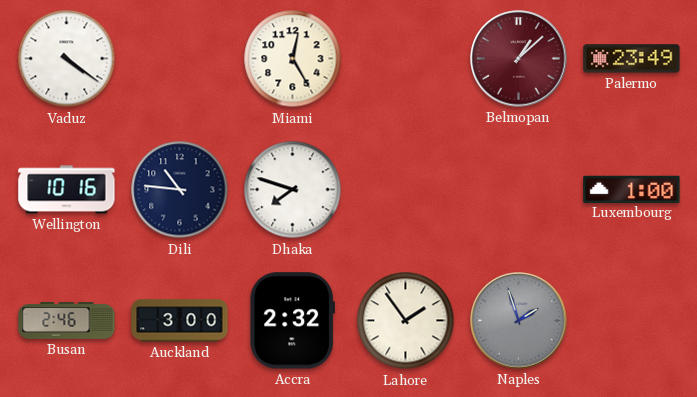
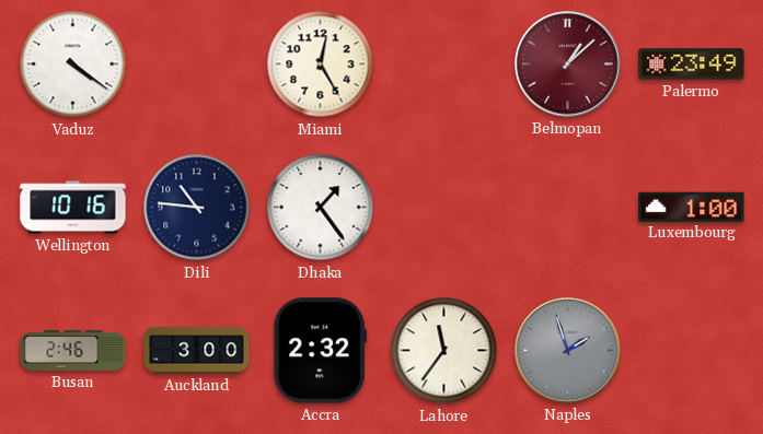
Dhaka: 7:48 -> 1:24 (321, 208)
Lahore: 1:54 -> 11:36 (444, 351)
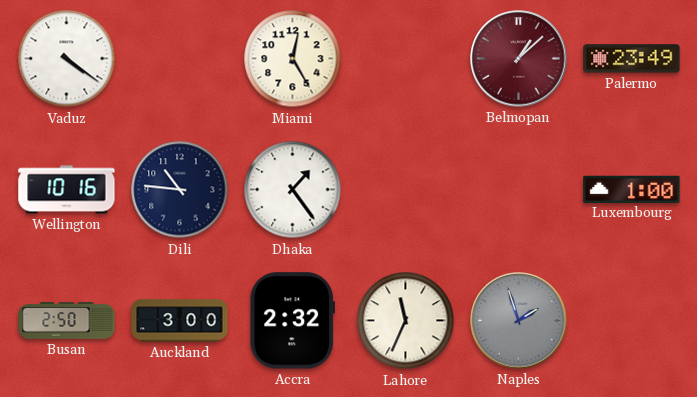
Busan: 2:46 -> 2:50 (67, 320)
Lahore: 11:36 -> 11:34 (406, 321)
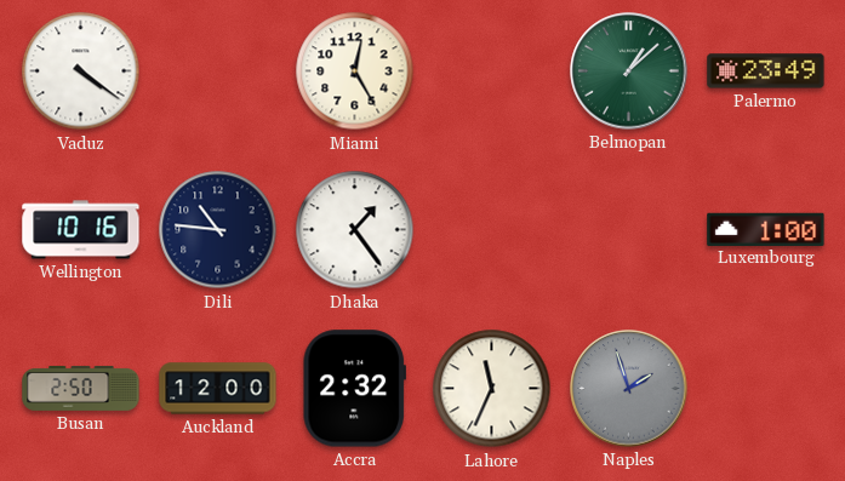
Belmopan dial: burgundy -> green (629, 71)
Auckland: 3:00 -> 12:00 (218, 389)
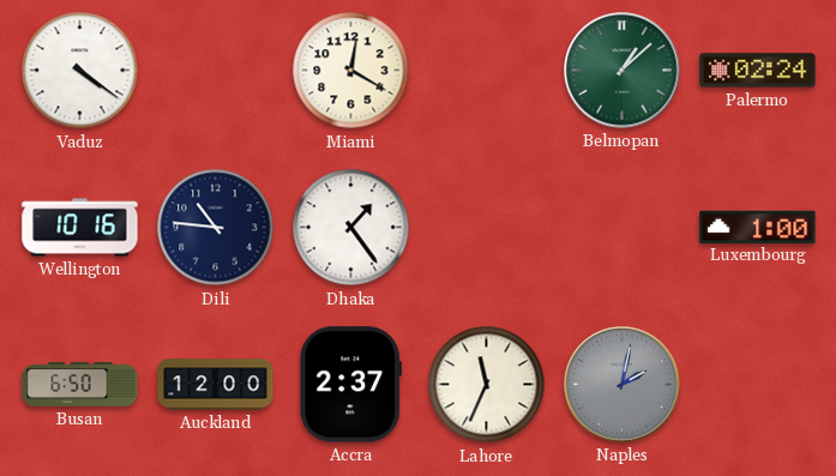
Miami: 12:25 -> 12:20 (351, 71)
Palermo: 23:49 -> 02:24 (758, 71)
Busan: 2:50 -> 6:50 (80, 384)
Accra: 2:32 -> 2:37 (350, 385)
Naples: 1:57 -> 2:02 (623, 385)
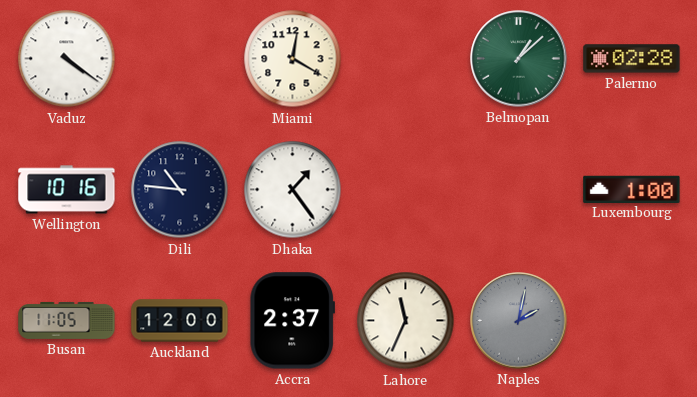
Palermo: 02:24 -> 02:28 (632, 59)
Busan: 6:50 -> 11:05 (67, 320)
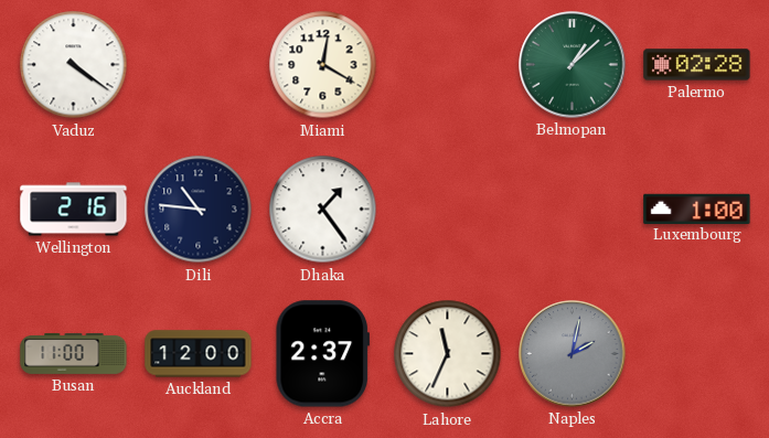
Wellington: 10:16 -> 2:16 (74, 210)
Busan: 11:05 -> 11:00 (74, 353)
